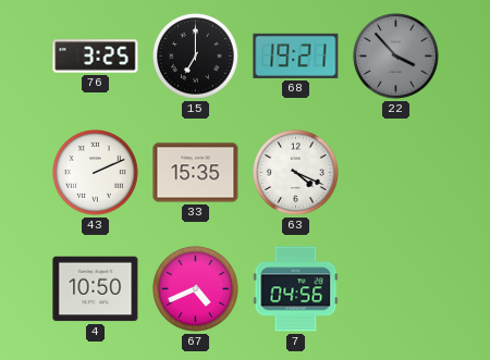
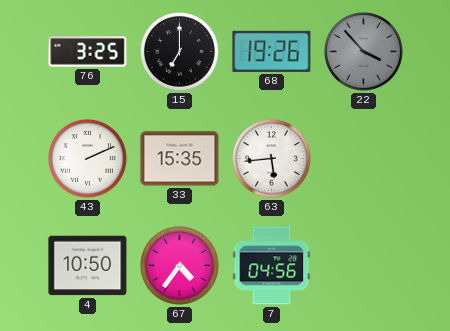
68: 19:21 -> 19:26 (272, 51)
63: 4:19 -> 5:44 (272, 159)
67: 4:41 -> 4:36 (180, 266)
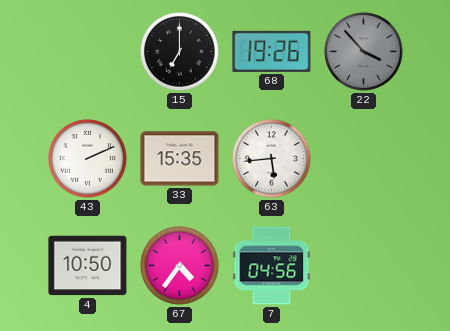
76: 3:25 -> none (88, 52)
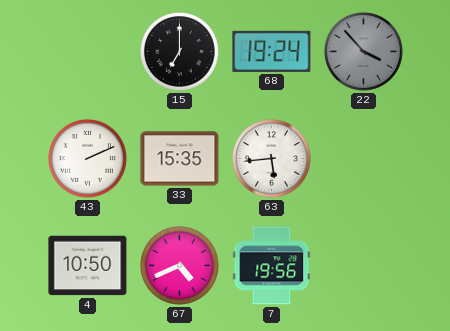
68: 19:26 -> 19:24 (272, 51)
67: 4:36 -> 4:41 (180, 266)
7: 04:56 -> 19:56 (272, 266)
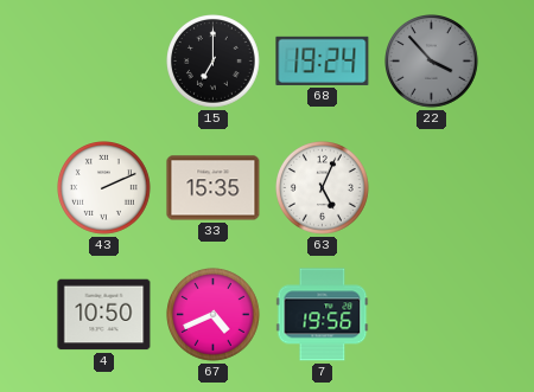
63: 5:44 -> 5:04 (323, 188)
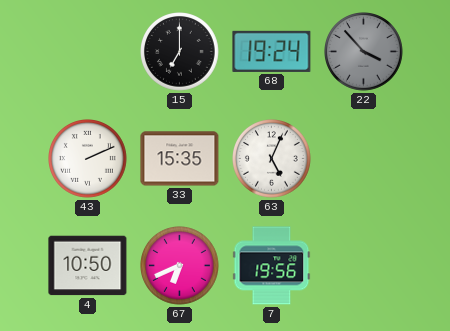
67: 4:41 -> 6:41 (180, 266)
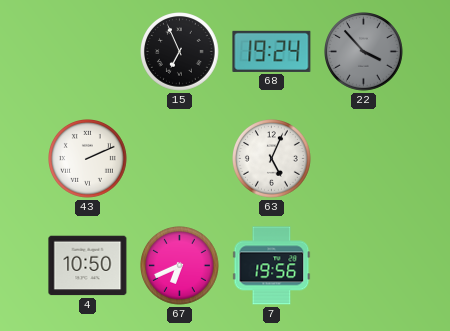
15: 7:00 -> 6:56 (180, 52)
33: 15:35 -> none (180, 159)
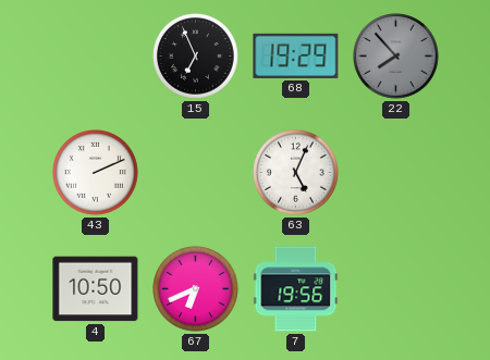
68: 19:24 -> 19:29 (296, 55)
22: 3:53 -> 7:53 (396, 57)
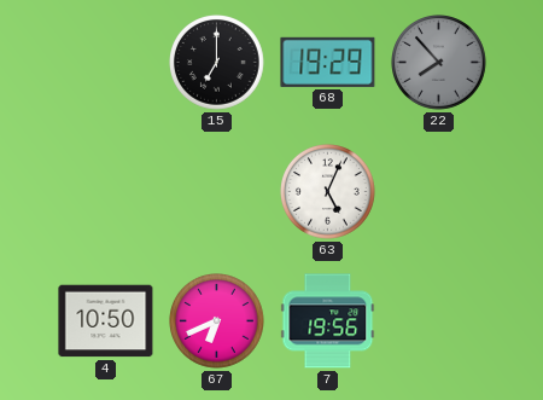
15: 6:56 -> 7:00 (217, 63)
43: 2:11 -> none (96, 173)
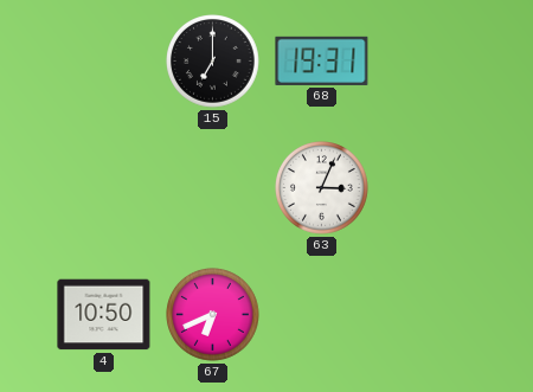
68: 19:29 -> 19:31 (322, 60)
22: 7:53 -> none (439, 63)
63: 5:04 -> 3:04 (322, 188)
7: 19:56 -> none (328, 321)
